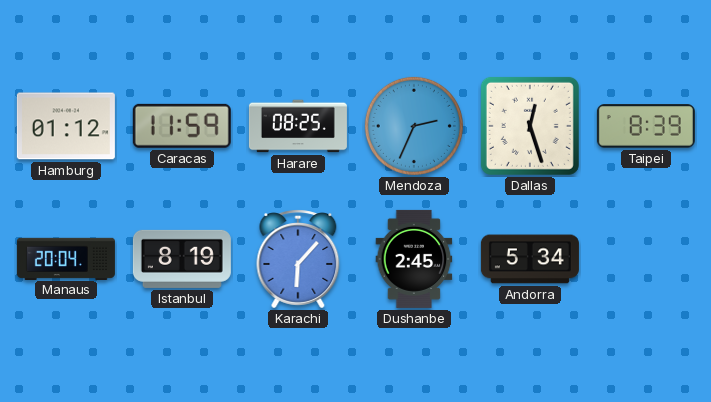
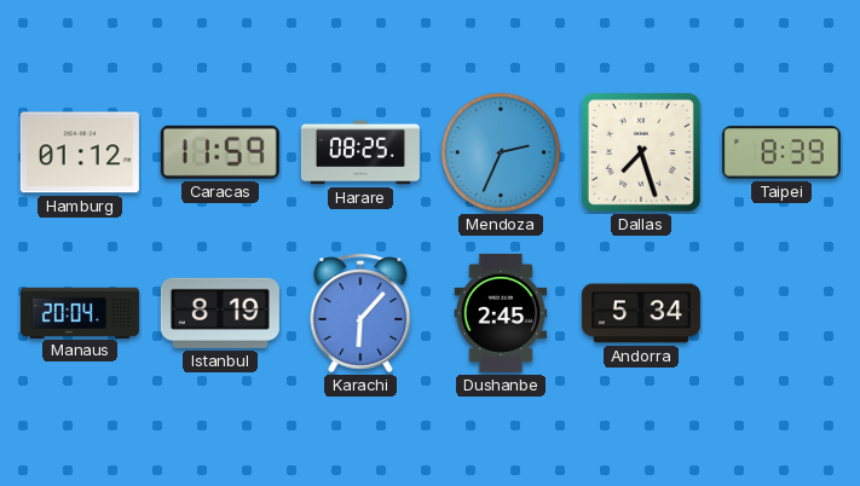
Dallas: 12:27 -> 7:27 (641, 152)
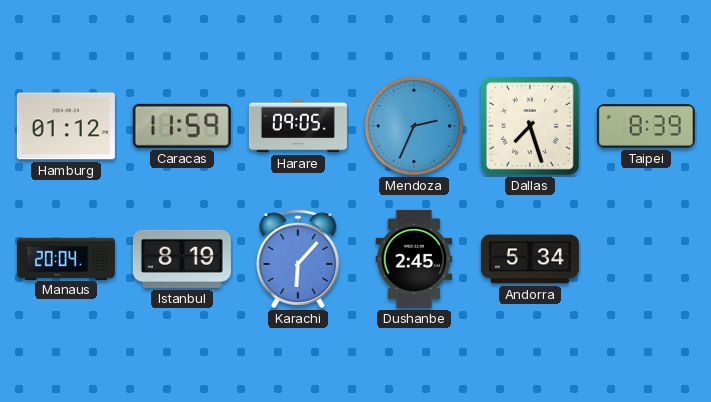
Harare: 08:25 -> 09:05 (298, 126)
